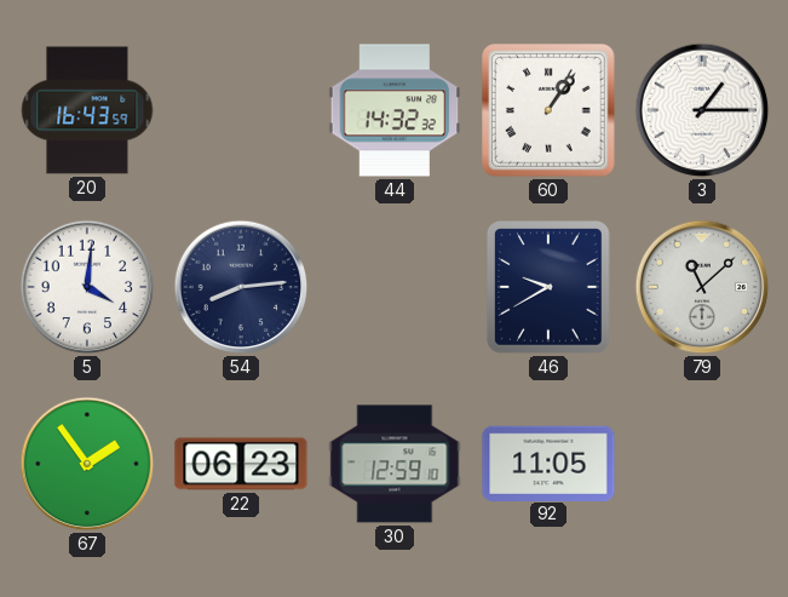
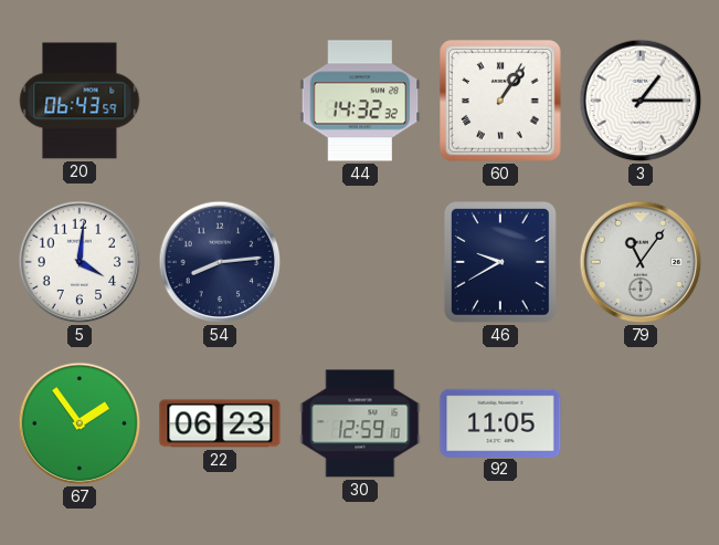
20: 16:43 -> 06:43 (80, 101)
79: 11:08 -> 11:06 (641, 262)
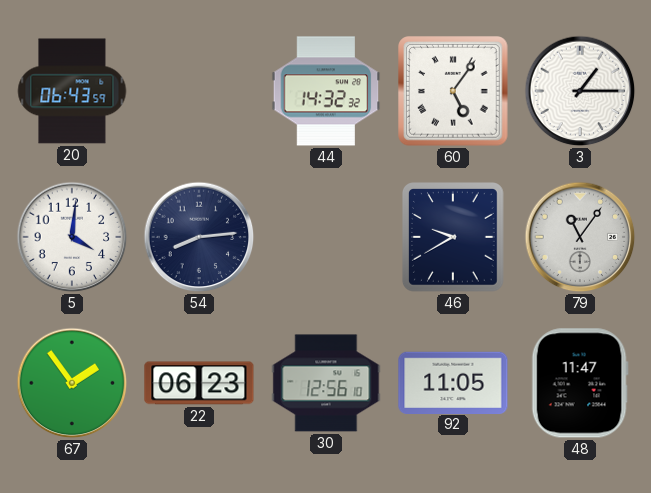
60: 1:06 -> 5:06 (453, 91)
30: 12:59 -> 12:56 (326, 383)
48: none -> 11:47 (580, 383)
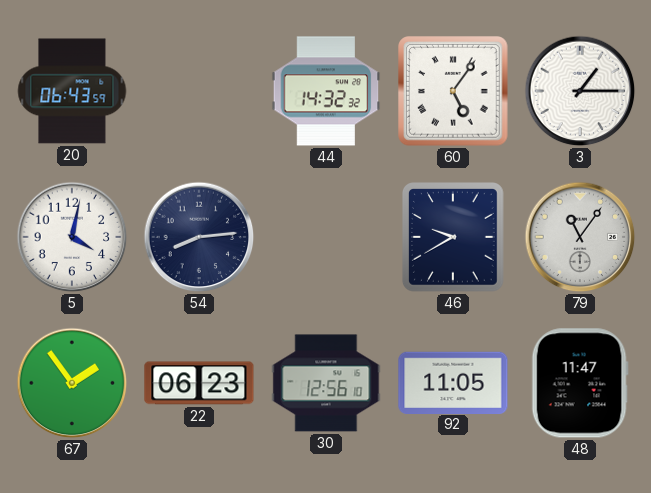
5: 4:01 -> 4:02 (72, 237)
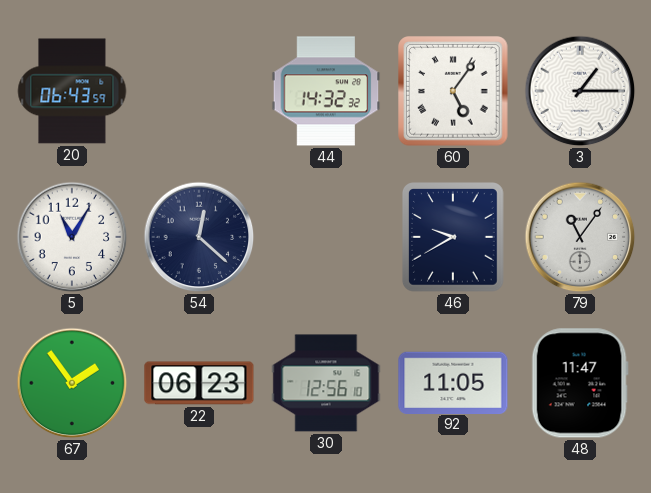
5: 4:02 -> 11:05 (72, 237)
54: 8:14 -> 12:22 (199, 237)
